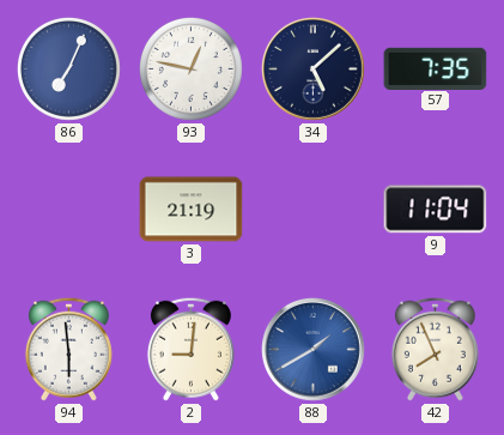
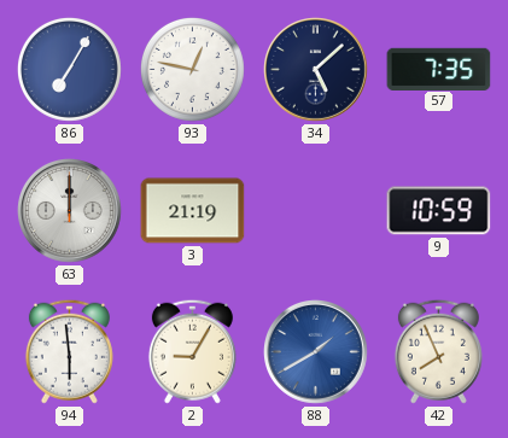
86: 7:04 -> 7:05 (69, 69)
63: none -> 12:00 (70, 211)
9: 11:04 -> 10:59 (439, 211)
2: 9:01 -> 9:05 (192, 351)
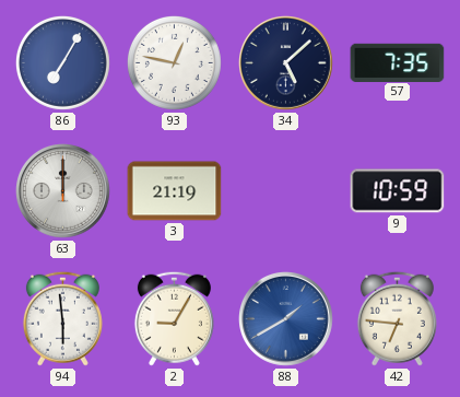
42: 7:56 -> 6:46 (397, 318)
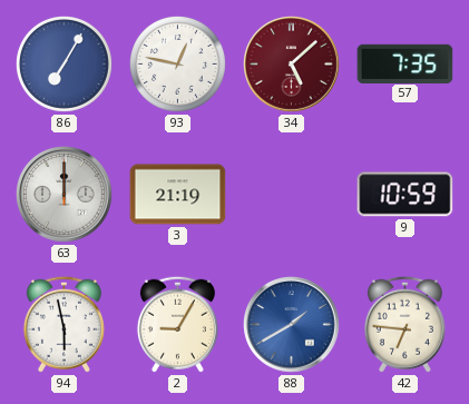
34 dial: navy -> burgundy (292, 65)
94: 5:59 -> 5:58 (63, 324)
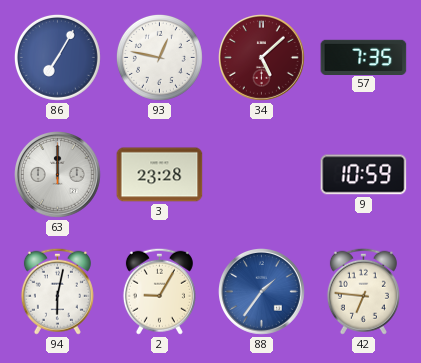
3: 21:19 -> 23:28 (160, 175)
94: 5:58 -> 6:02 (57, 291)
88: 1:40 -> 1:36 (262, 292)
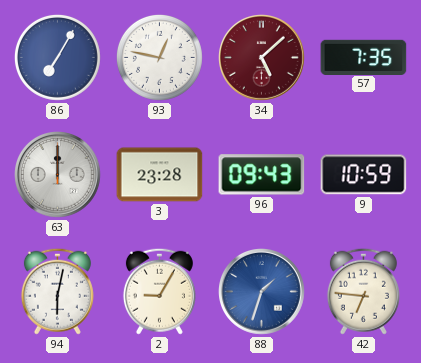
96: none -> 09:43 (262, 175)
88: 1:36 -> 1:33 (262, 292)
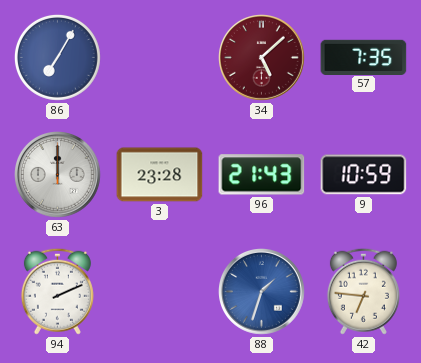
93: 12:47 -> none (159, 57)
96: 09:43 -> 21:43 (262, 175)
94: 6:02 -> 2:11 (57, 291)
2: 9:05 -> none (159, 291)
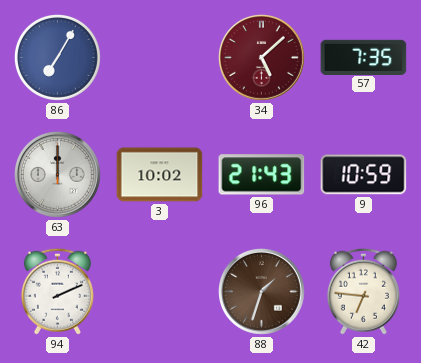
3: 23:28 -> 10:02 (160, 175)
88 dial: blue -> brown (262, 292)
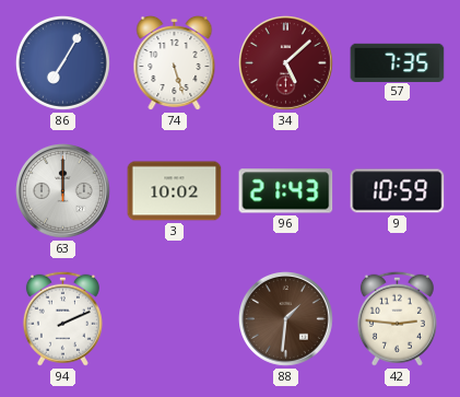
74: none -> 5:27 (175, 63)
88: 1:33 -> 1:31 (286, 319)
42: 6:46 -> 2:46 (397, 318)
